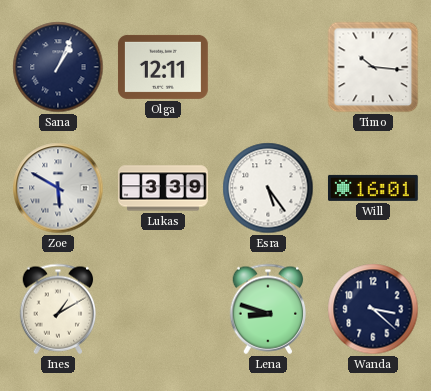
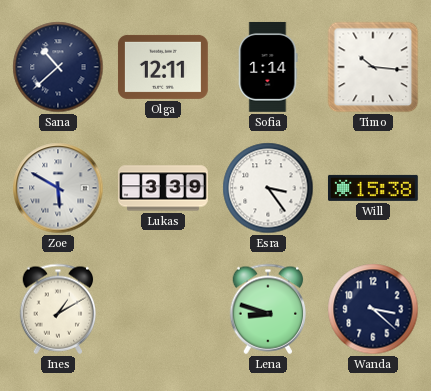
Sana: 1:04 -> 10:38 (58, 67)
Sofia: none -> 1:14 (268, 67)
Esra: 5:24 -> 3:24 (268, 188)
Will: 16:01 -> 15:38 (373, 188)
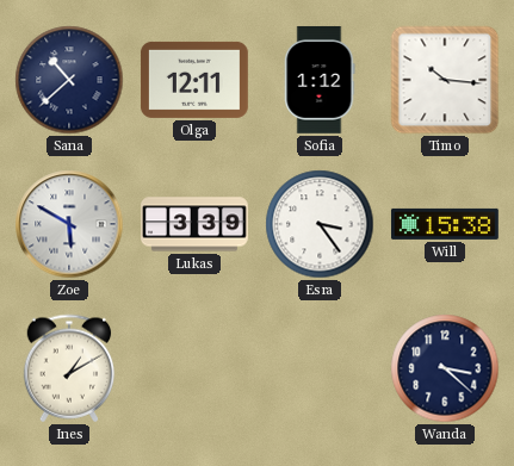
Sofia: 1:14 -> 1:12 (320, 80)
Lena: 8:48 -> none (268, 309)
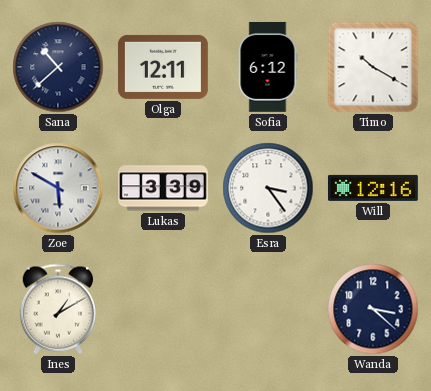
Sofia: 1:12 -> 6:12 (268, 67)
Timo: 10:16 -> 10:20 (373, 67)
Will: 15:38 -> 12:16 (373, 188)
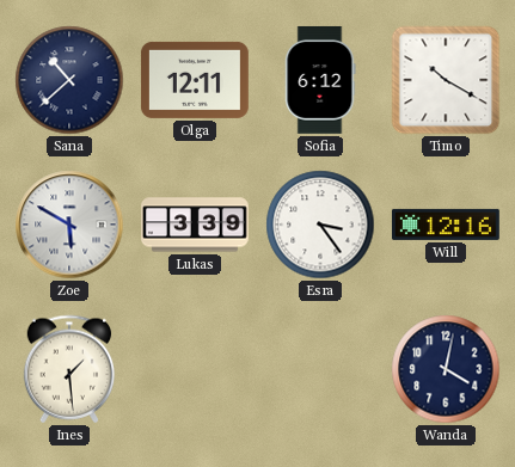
Ines: 1:10 -> 1:29 (69, 369)
Wanda: 3:22 -> 4:02 (446, 369)
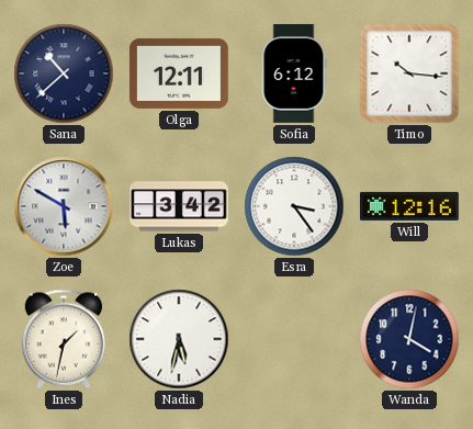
Timo: 10:20 -> 10:16 (409, 74)
Lukas: 3:39 -> 3:42 (180, 206)
Ines: 1:29 -> 1:32 (64, 339)
Nadia: none -> 5:32 (179, 339)
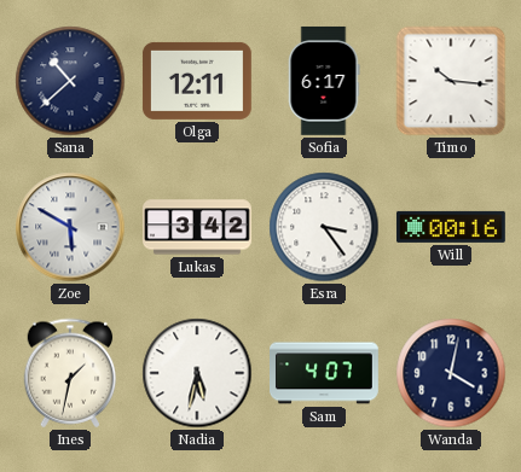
Sofia: 6:12 -> 6:17 (324, 81)
Will: 12:16 -> 00:16 (451, 227)
Sam: none -> 4:07 (325, 373)
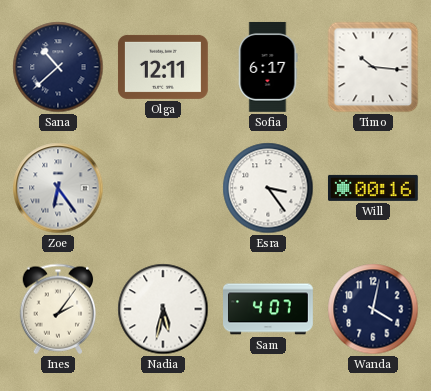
Zoe: 5:50 -> 6:24 (58, 188)
Lukas: 3:42 -> none (198, 227)
Ines: 1:32 -> 2:06 (58, 309)
